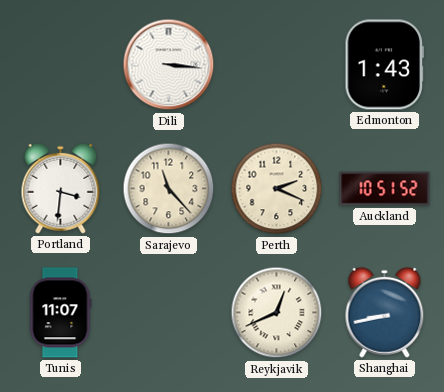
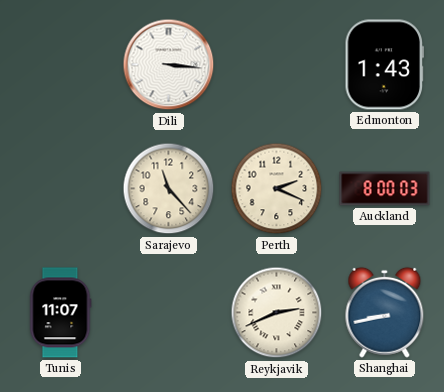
Portland: 3:31 -> none (61, 188)
Auckland: 10:51 -> 8:00 (385, 189)
Reykjavik: 12:41 -> 2:41 (277, 313)
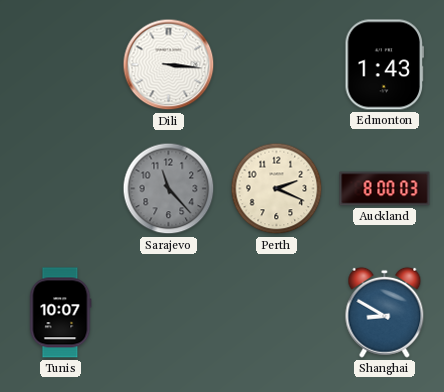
Sarajevo dial: cream -> grey (169, 189)
Tunis: 11:07 -> 10:07 (61, 313)
Reykjavik: 2:41 -> none (277, 313)
Shanghai: 8:43 -> 8:50 (385, 312)
